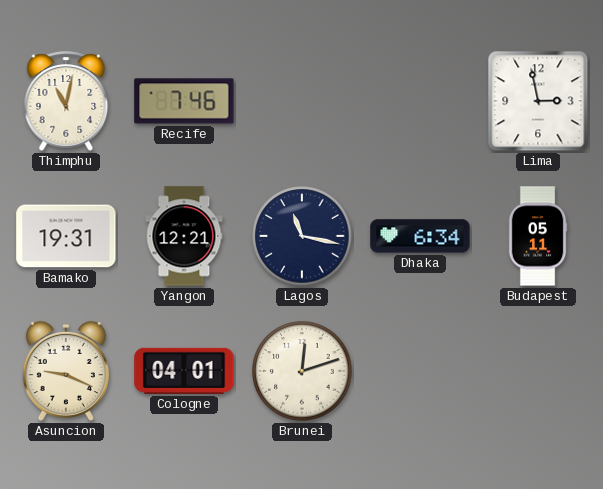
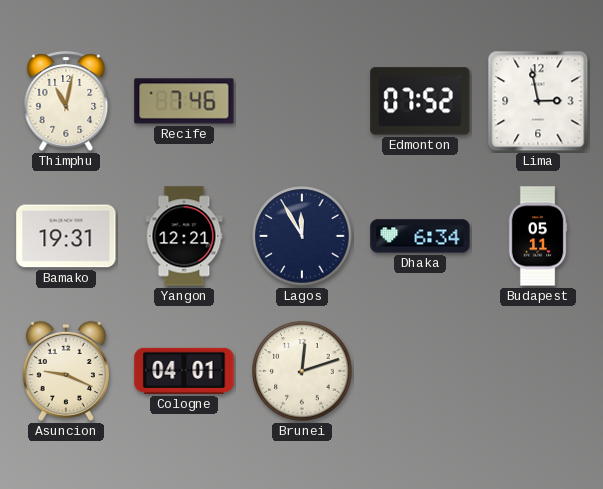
Edmonton: none -> 07:52 (420, 101)
Lagos: 11:17 -> 11:55 (302, 236)
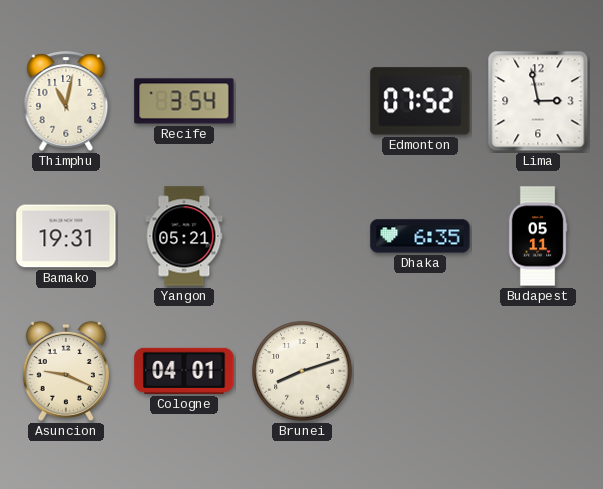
Recife: 7:46 -> 3:54 (184, 101)
Yangon: 12:21 -> 05:21 (184, 236)
Lagos: 11:55 -> none (302, 236)
Dhaka: 6:34 -> 6:35 (420, 236)
Brunei: 12:12 -> 8:12 (302, 371)
